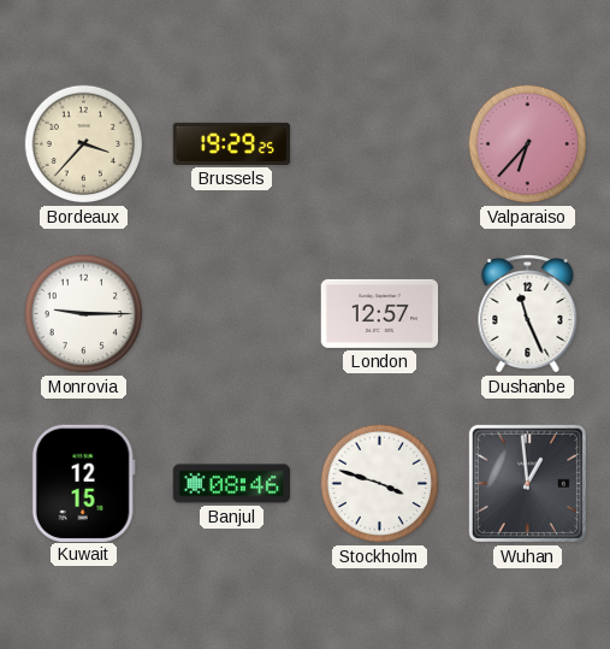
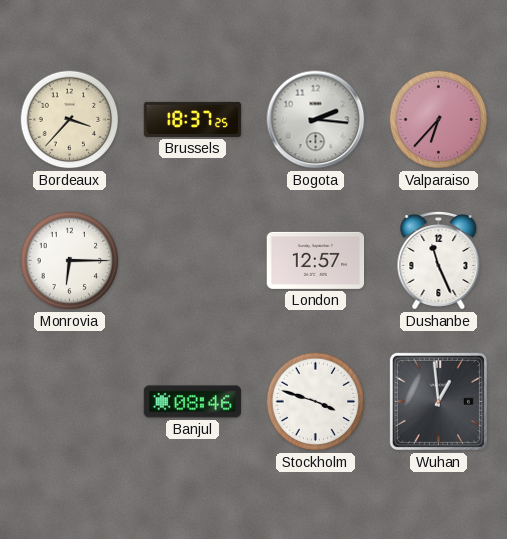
Brussels: 19:29 -> 18:37 (193, 119)
Bogota: none -> 2:16 (316, 120)
Monrovia: 9:15 -> 6:15 (70, 261)
Kuwait: 12:15 -> none (83, 483)
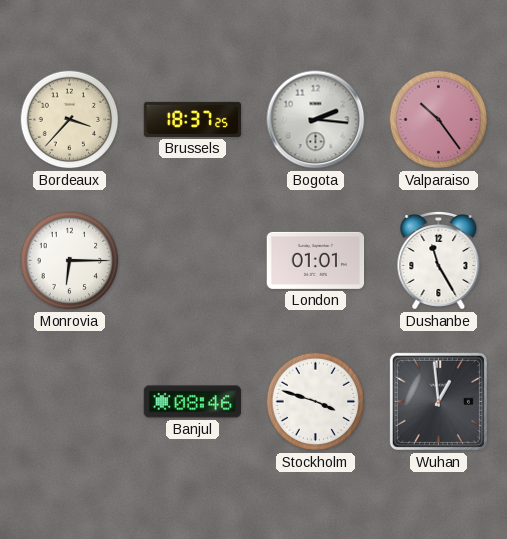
Valparaiso: 6:37 -> 10:24 (439, 120)
London: 12:57 -> 01:01 (316, 260)
Dushanbe: 11:26 -> 11:25 (439, 261)
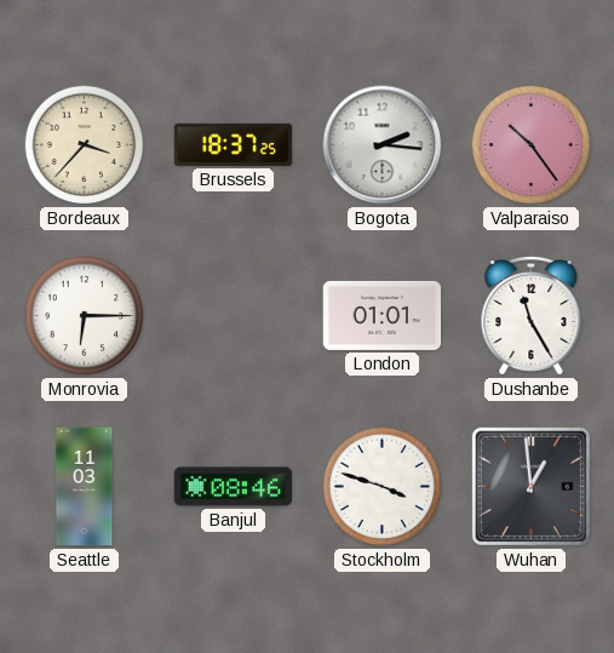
Seattle: none -> 11:03 (85, 487)
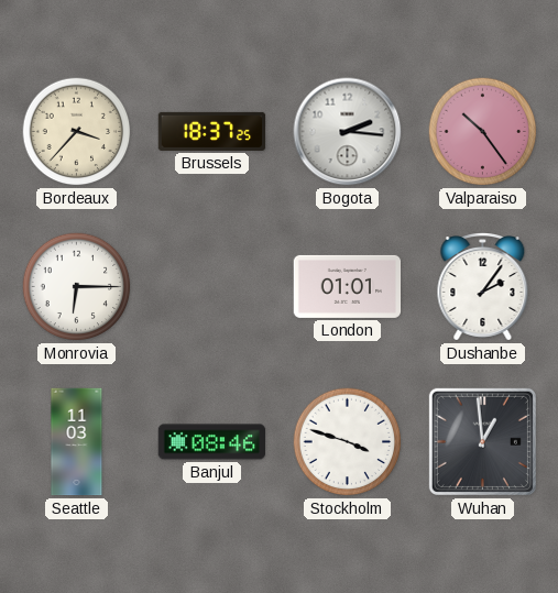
Dushanbe: 11:25 -> 2:06 (483, 287)
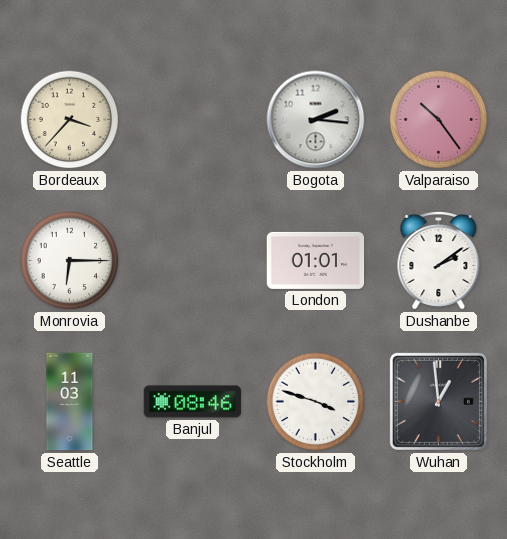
Brussels: 18:37 -> none (212, 131)
Dushanbe: 2:06 -> 2:09 (439, 261)
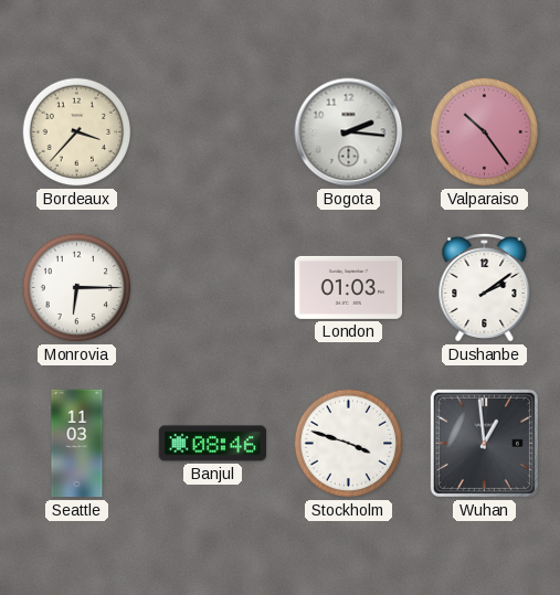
London: 01:01 -> 01:03 (349, 287)
